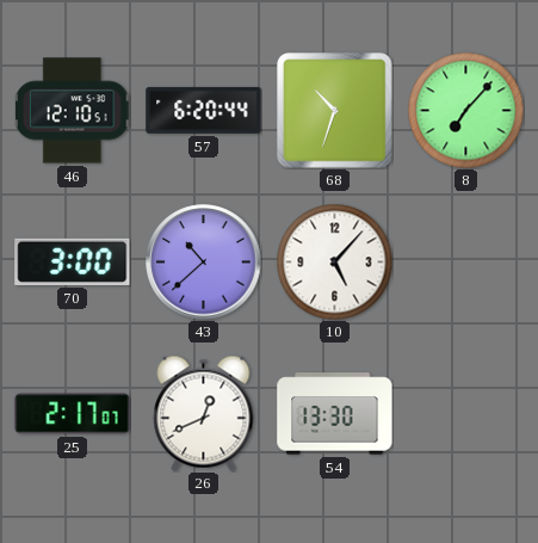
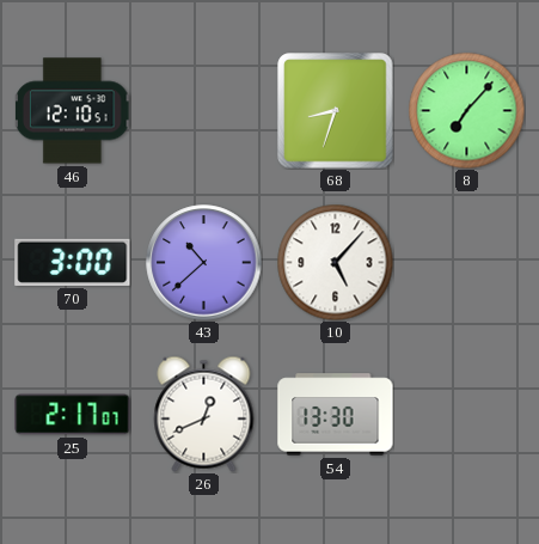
57: 6:20 -> none (204, 110)
68: 10:33 -> 8:33 (336, 111)
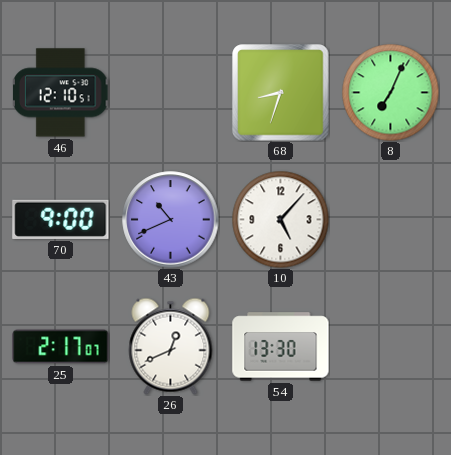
8: 7:07 -> 7:04 (390, 92)
70: 3:00 -> 9:00 (61, 219)
43: 10:38 -> 10:41 (171, 220)
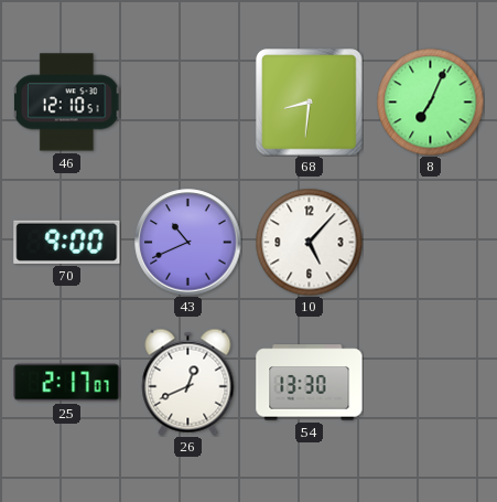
68: 8:33 -> 8:31 (310, 103)
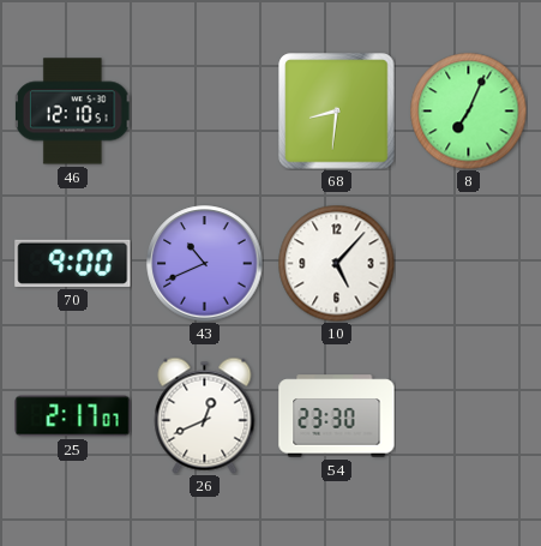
54: 13:30 -> 23:30 (337, 416)
